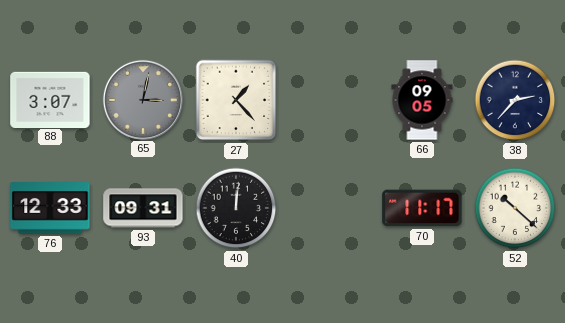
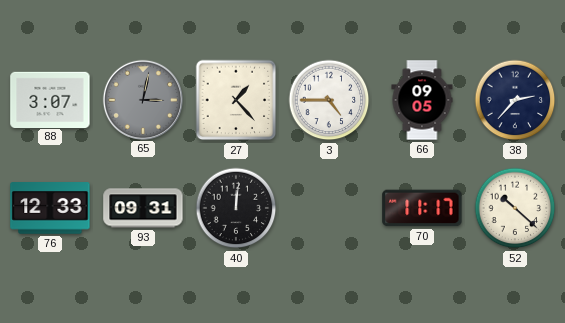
3: none -> 4:45 (329, 100)
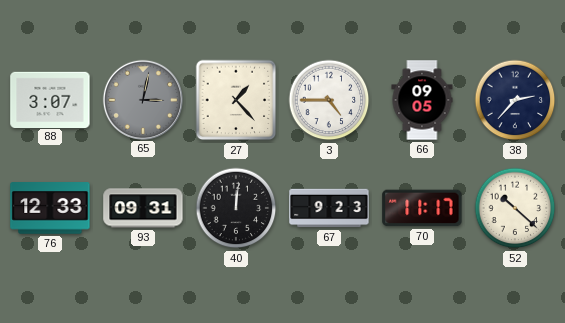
67: none -> 9:23 (329, 208)
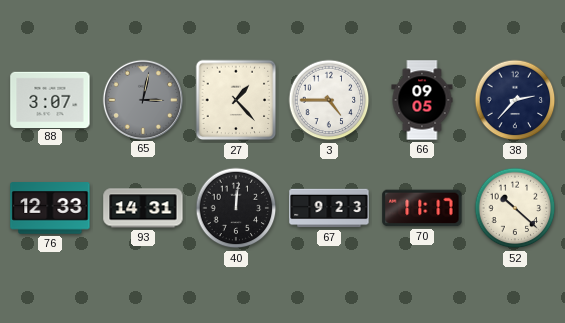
93: 09:31 -> 14:31 (143, 208)
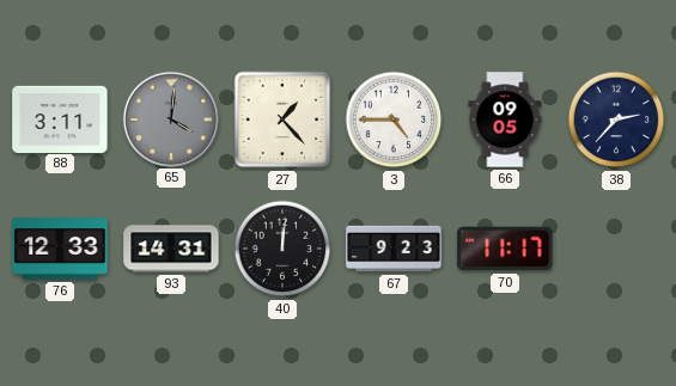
88: 3:07 -> 3:11 (60, 118)
65: 3:02 -> 4:01 (170, 118)
52: 10:22 -> none (515, 208)
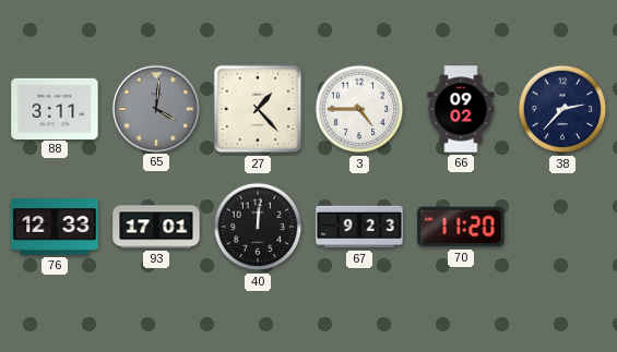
66: 09:05 -> 09:02 (461, 109)
93: 14:31 -> 17:01 (156, 227)
70: 11:17 -> 11:20 (461, 227)
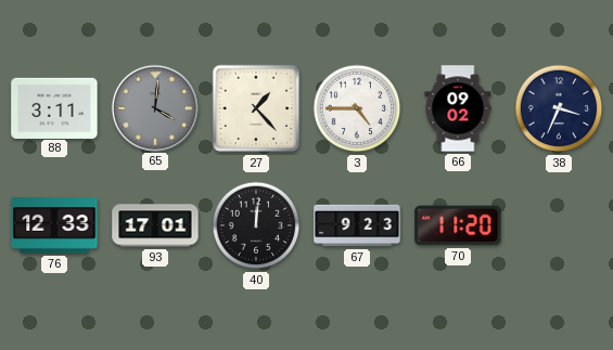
38: 2:37 -> 3:34 (559, 108)
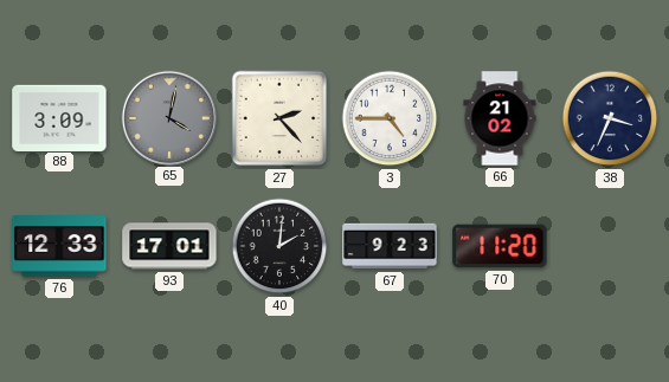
88: 3:11 -> 3:09 (59, 117)
65: 4:01 -> 4:02 (168, 117)
27: 1:23 -> 2:23 (279, 118)
66: 09:02 -> 21:02 (500, 118)
40: 12:01 -> 2:01 (279, 246)
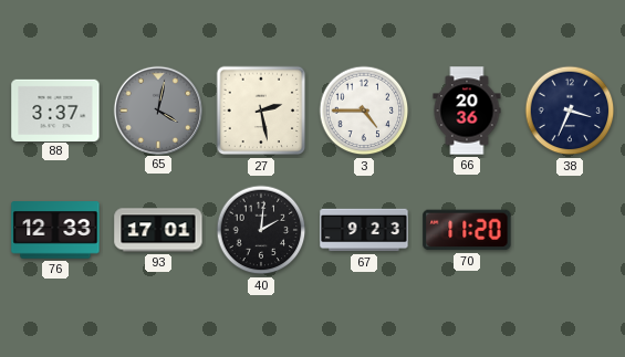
88: 3:09 -> 3:37 (55, 109)
27: 2:23 -> 2:28 (261, 111)
66: 21:02 -> 20:36 (467, 111)
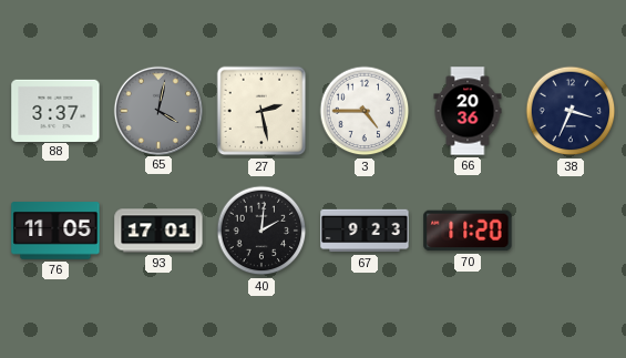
76: 12:33 -> 11:05 (55, 231)
